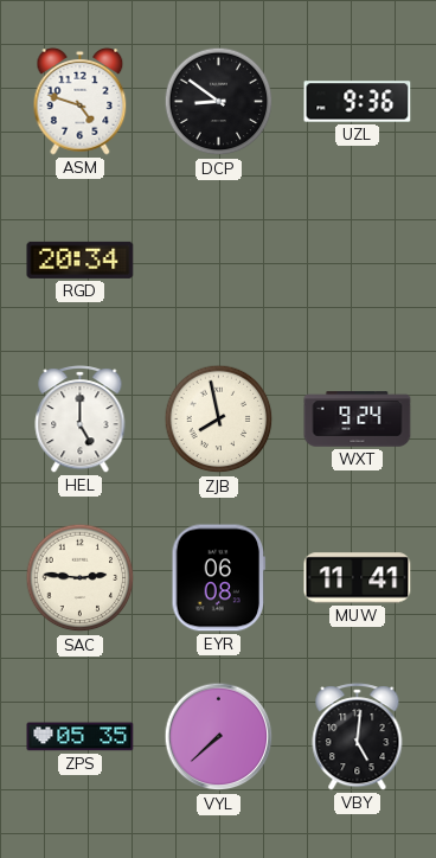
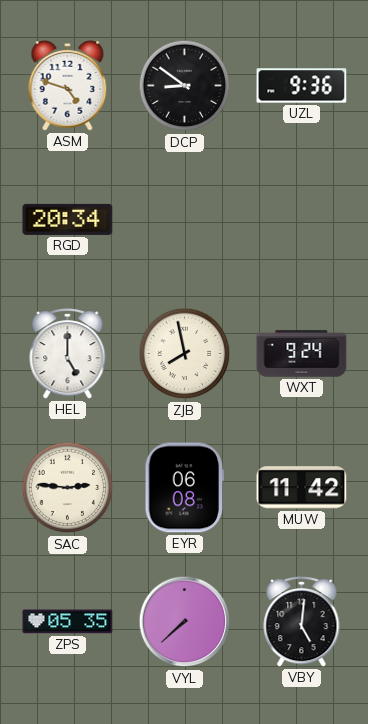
MUW: 11:41 -> 11:42 (302, 488)
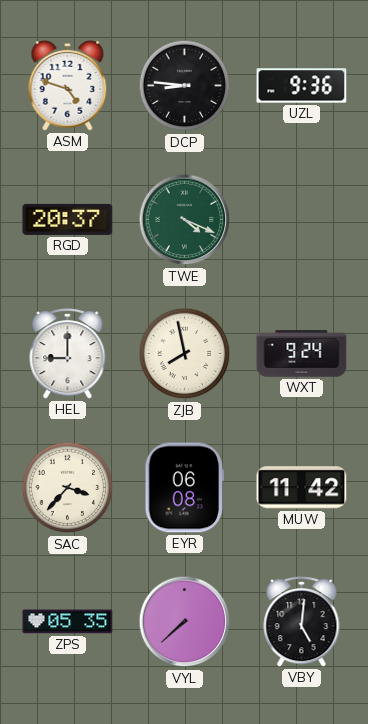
DCP: 8:51 -> 8:46 (185, 86)
RGD: 20:34 -> 20:37 (68, 219)
TWE: none -> 4:19 (185, 220)
HEL: 5:00 -> 9:00 (68, 354)
SAC: 2:46 -> 3:37 (68, 488)
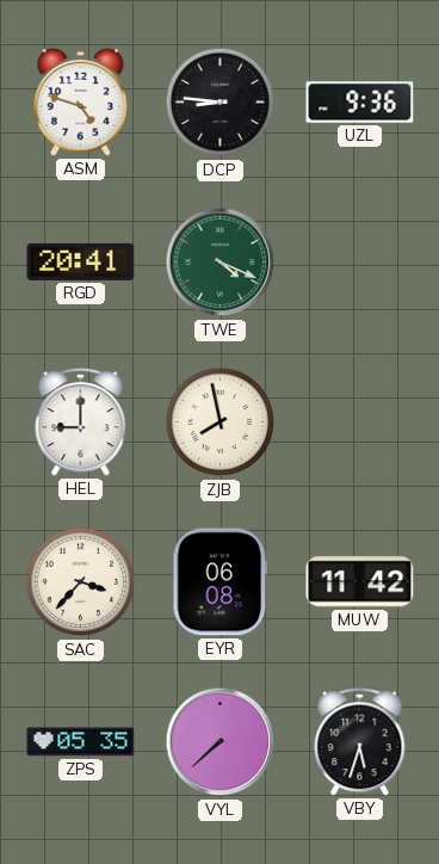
RGD: 20:37 -> 20:41 (81, 261)
WXT: 9:24 -> none (302, 354)
VBY: 5:01 -> 5:33 (360, 742)
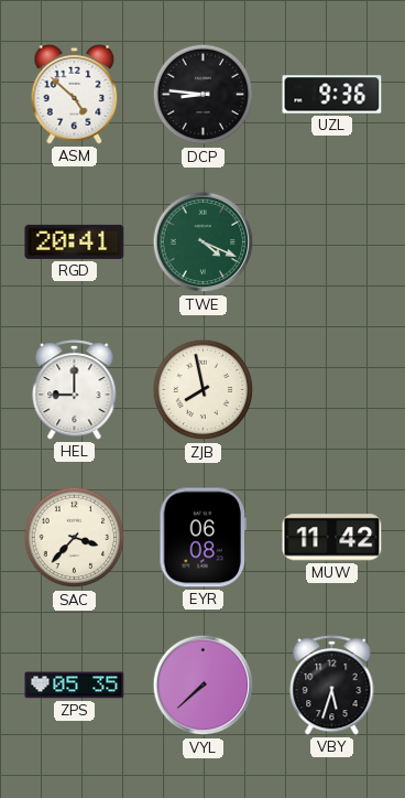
ASM: 4:48 -> 4:52 (75, 95)
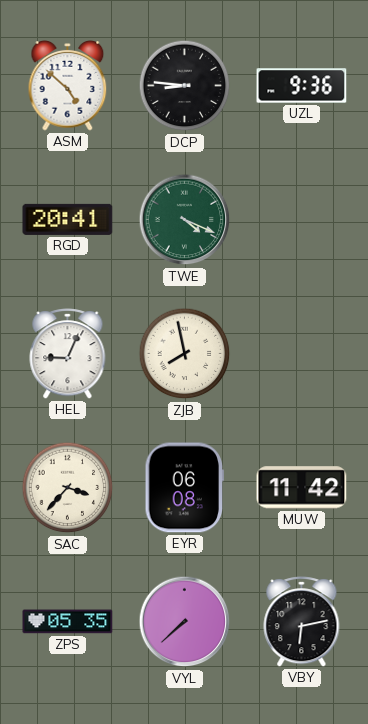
HEL: 9:00 -> 9:04 (68, 354)
VBY: 5:33 -> 6:13 (302, 622)
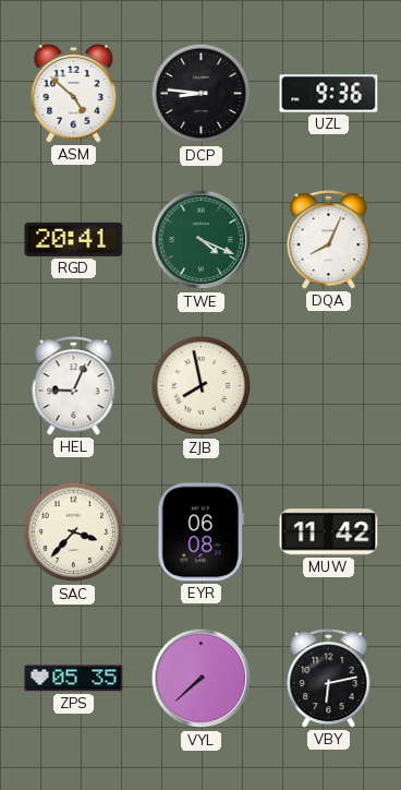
DQA: none -> 8:04 (329, 240)
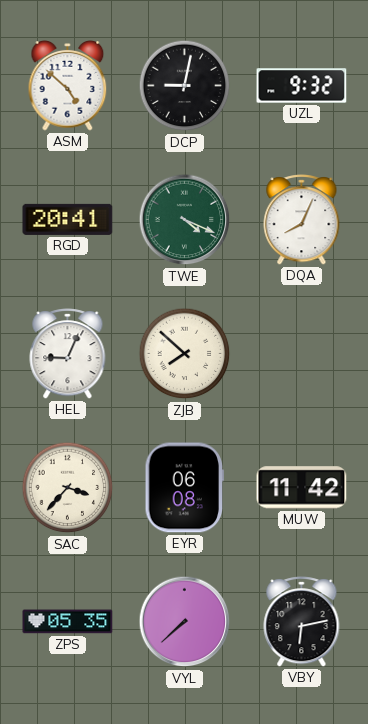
DCP: 8:46 -> 9:02 (185, 86)
UZL: 9:36 -> 9:32 (302, 86)
ZJB: 7:58 -> 7:52 (185, 354)
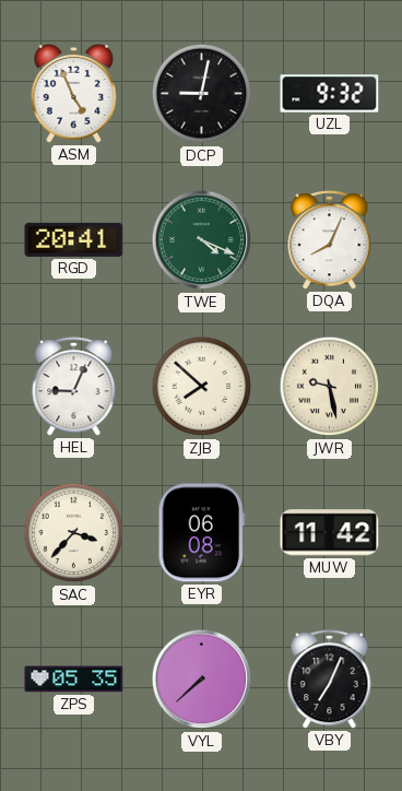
ASM: 4:52 -> 4:56 (74, 94)
JWR: none -> 9:28 (330, 387)
VBY: 6:13 -> 7:04 (330, 680)
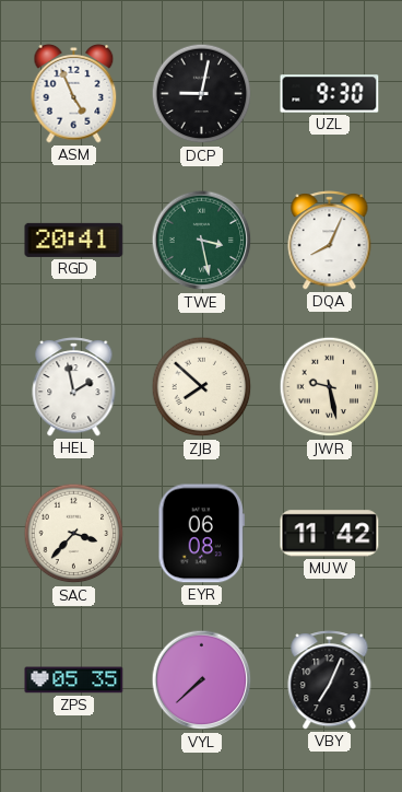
UZL: 9:32 -> 9:30 (330, 94)
TWE: 4:19 -> 3:28 (202, 241)
HEL: 9:04 -> 1:58 (74, 387)
